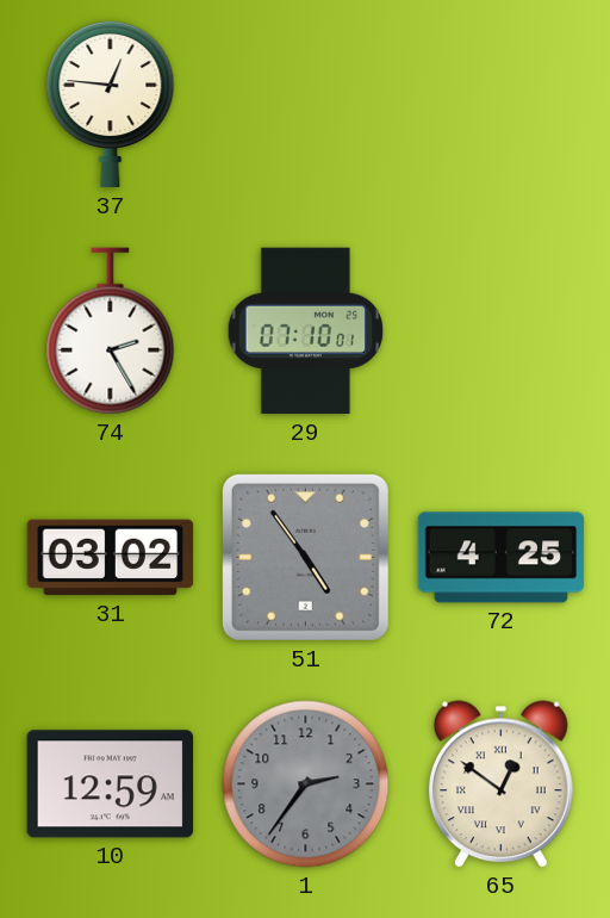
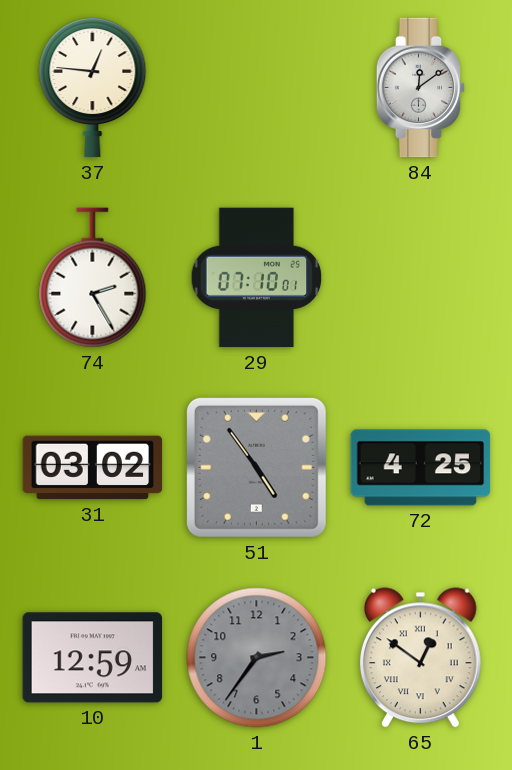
84: none -> 12:09 (421, 88)
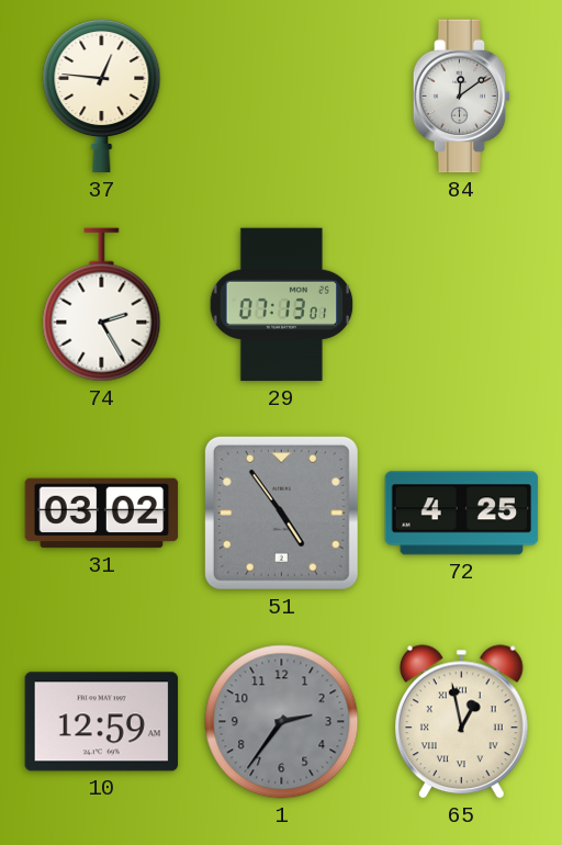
29: 07:10 -> 07:13 (282, 305)
65: 12:51 -> 12:58 (462, 722)
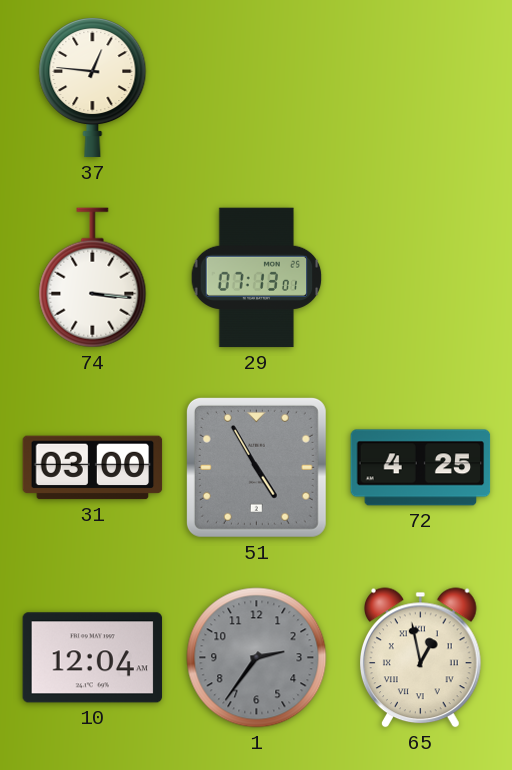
84: 12:09 -> none (462, 97)
74: 2:25 -> 3:16 (93, 278)
31: 03:02 -> 03:00 (93, 468)
51: 4:54 -> 4:55 (256, 467)
10: 12:59 -> 12:04 (93, 658)
